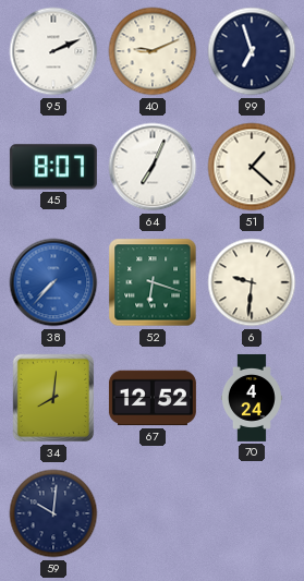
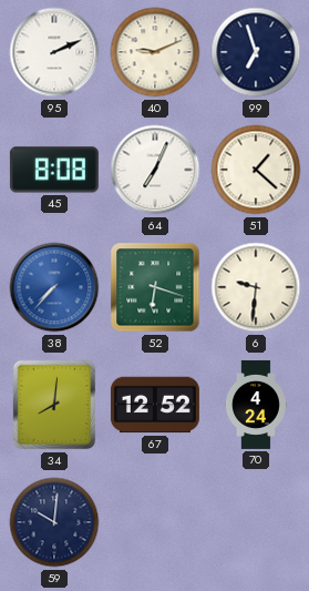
45: 8:07 -> 8:08 (54, 170)
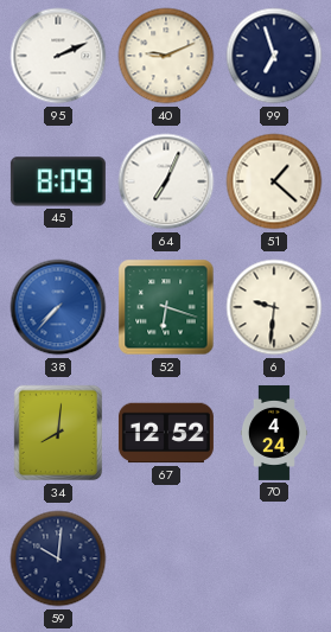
45: 8:08 -> 8:09 (58, 181)
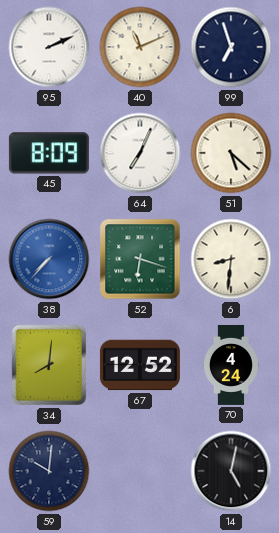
40: 9:11 -> 11:11 (140, 47)
51: 1:22 -> 5:22 (231, 153)
6: 9:31 -> 8:31 (231, 259)
14: none -> 5:02 (231, 471)
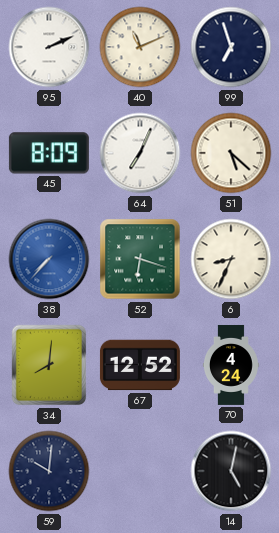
6: 8:31 -> 8:34 (231, 259)
